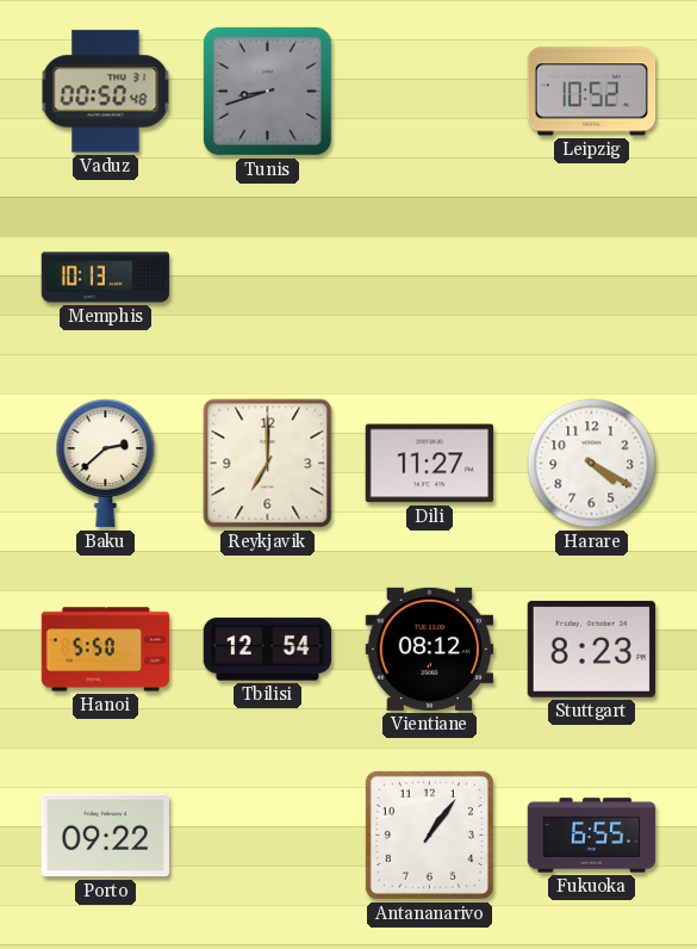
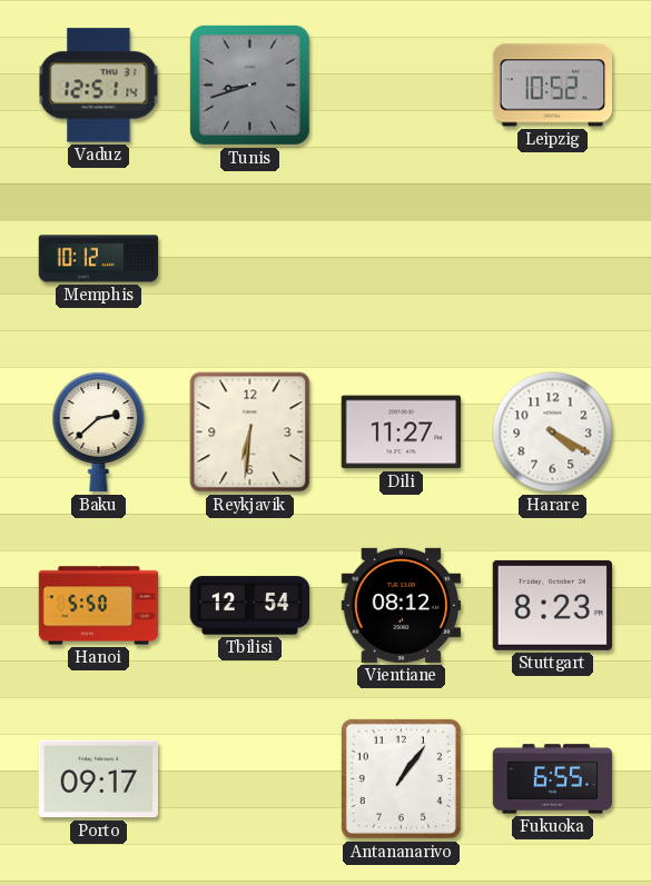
Vaduz: 00:50 -> 12:51 (99, 86)
Memphis: 10:13 -> 10:12 (99, 259)
Reykjavik: 7:00 -> 6:31 (250, 432)
Porto: 09:22 -> 09:17 (99, 779)
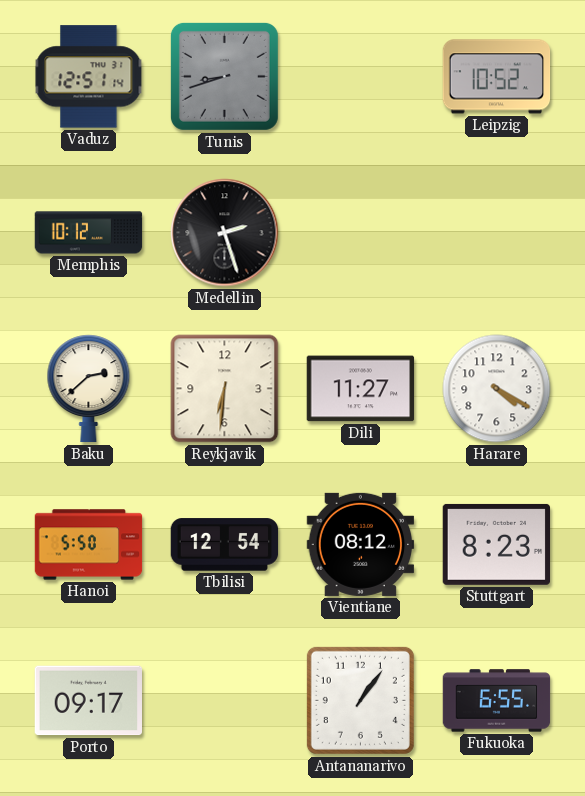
Medellin: none -> 2:27 (225, 233)
